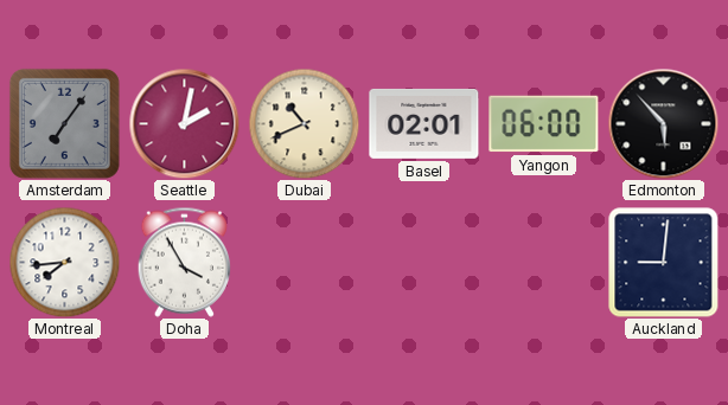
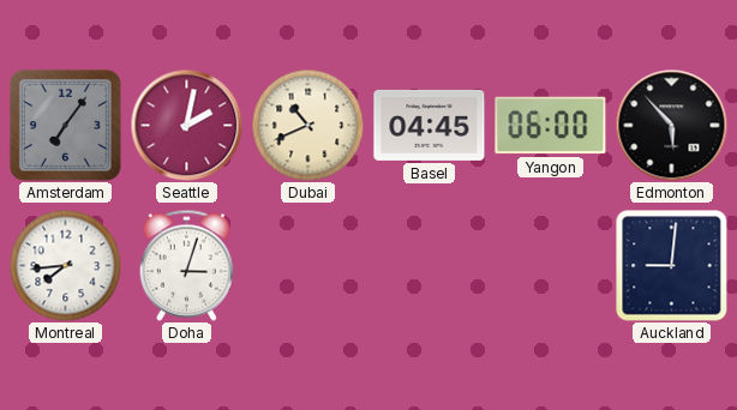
Basel: 02:01 -> 04:45 (430, 125)
Doha: 3:55 -> 3:03 (186, 265)
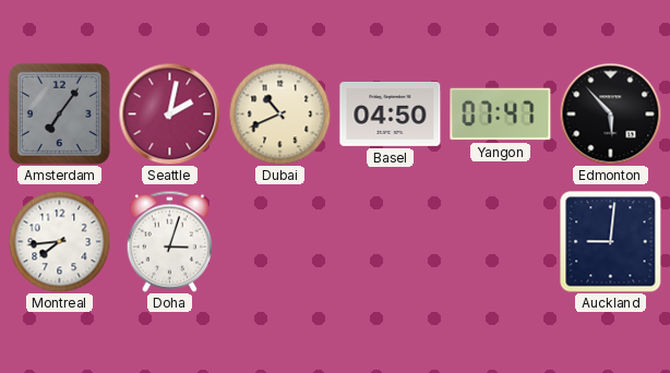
Basel: 04:45 -> 04:50 (391, 113)
Yangon: 06:00 -> 07:47 (501, 115)
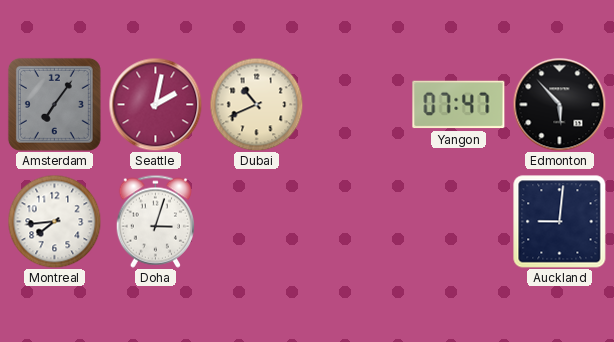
Basel: 04:50 -> none (391, 113)
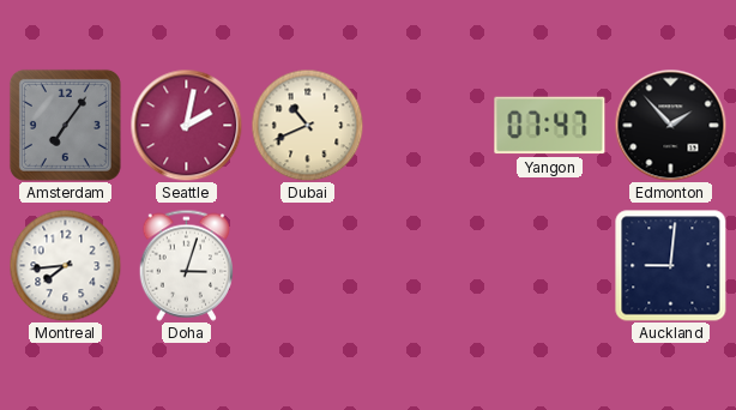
Edmonton: 5:53 -> 1:53 (670, 125)
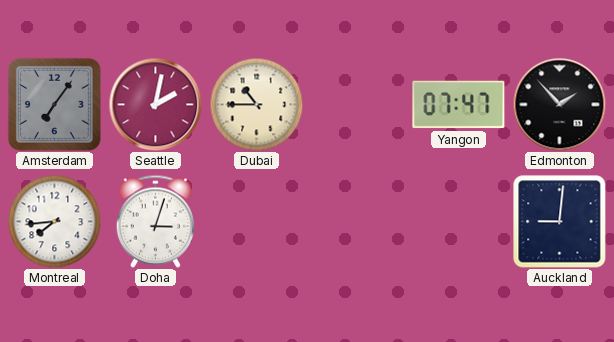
Dubai: 10:41 -> 10:45 (256, 104)
